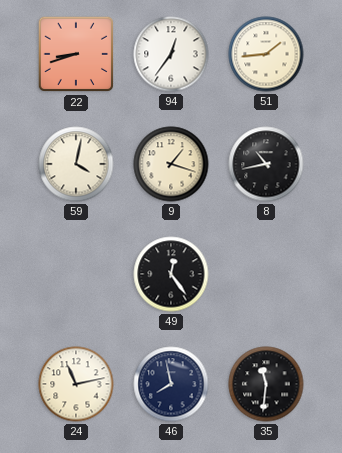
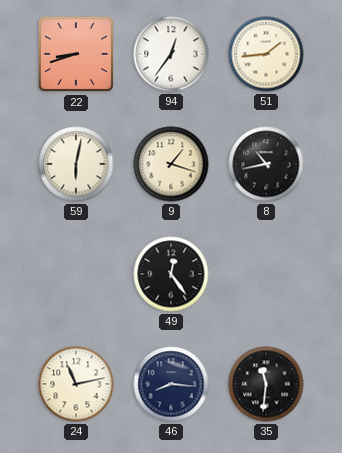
59: 4:02 -> 6:02 (76, 164)
46: 7:58 -> 8:16 (171, 384)
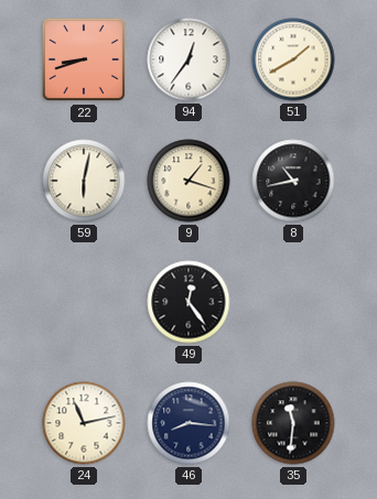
51: 1:44 -> 1:40 (293, 59)
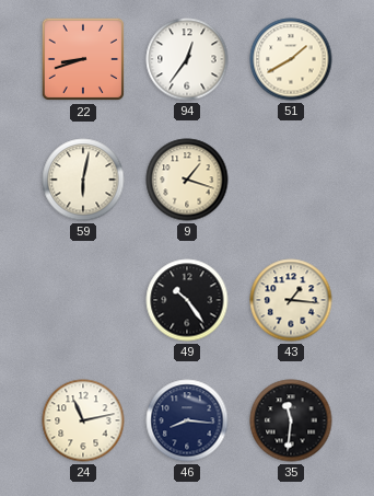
8: 10:43 -> none (293, 181)
49: 12:24 -> 10:24 (187, 300)
43: none -> 1:16 (291, 300)
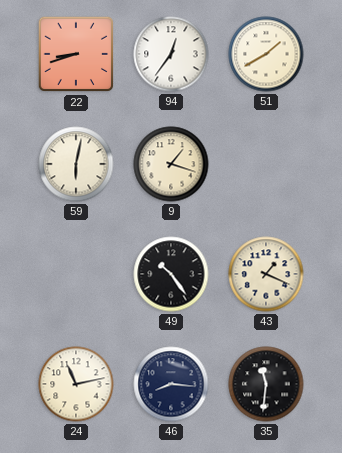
43: 1:16 -> 1:19 (266, 274)
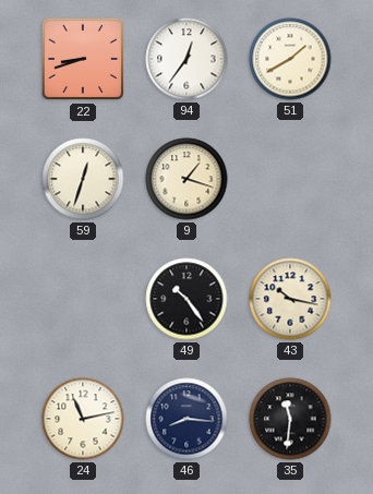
59: 6:02 -> 12:33 (83, 179)
43: 1:19 -> 10:17 (290, 299)
